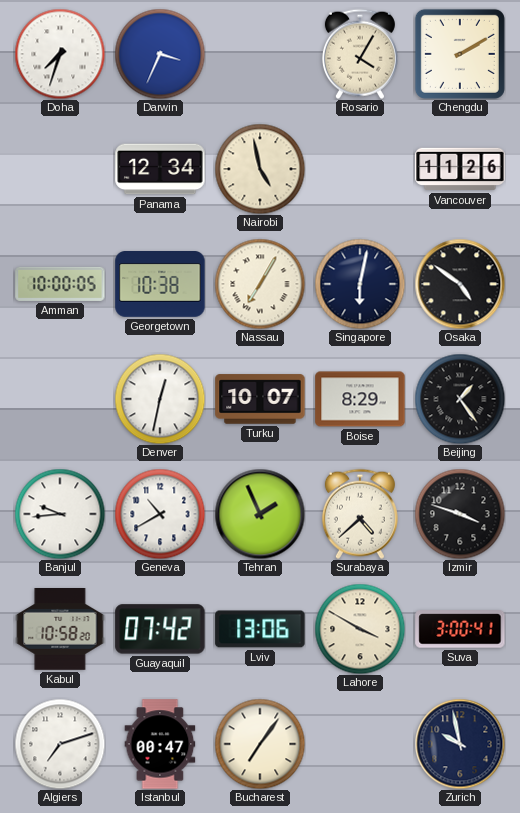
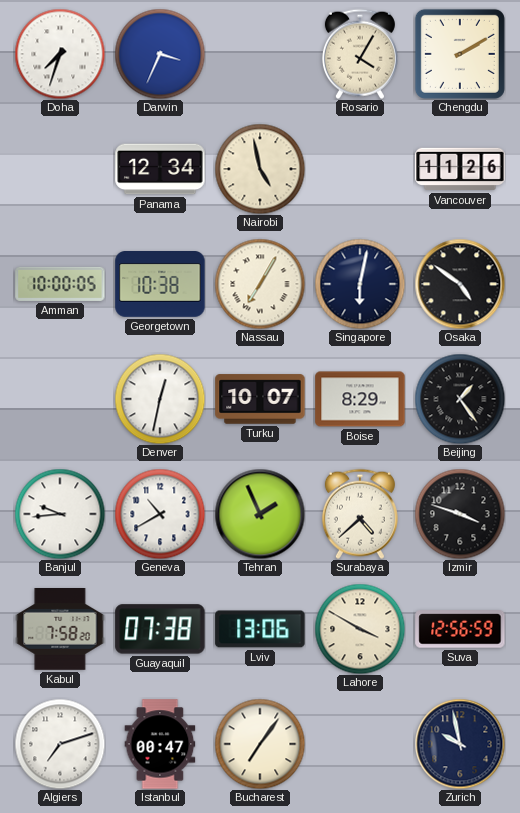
Kabul: 10:58 -> 7:58 (60, 630)
Guayaquil: 07:42 -> 07:38 (160, 629)
Suva: 3:00 -> 12:56 (460, 629)
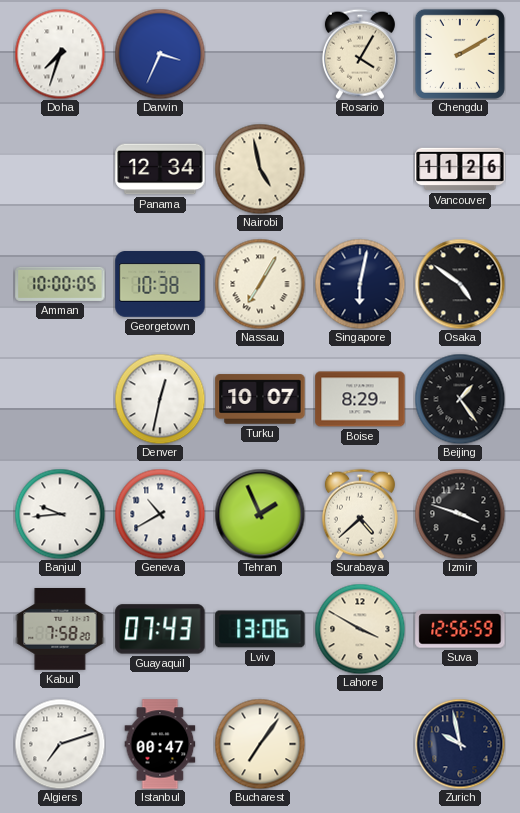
Guayaquil: 07:38 -> 07:43 (160, 629)
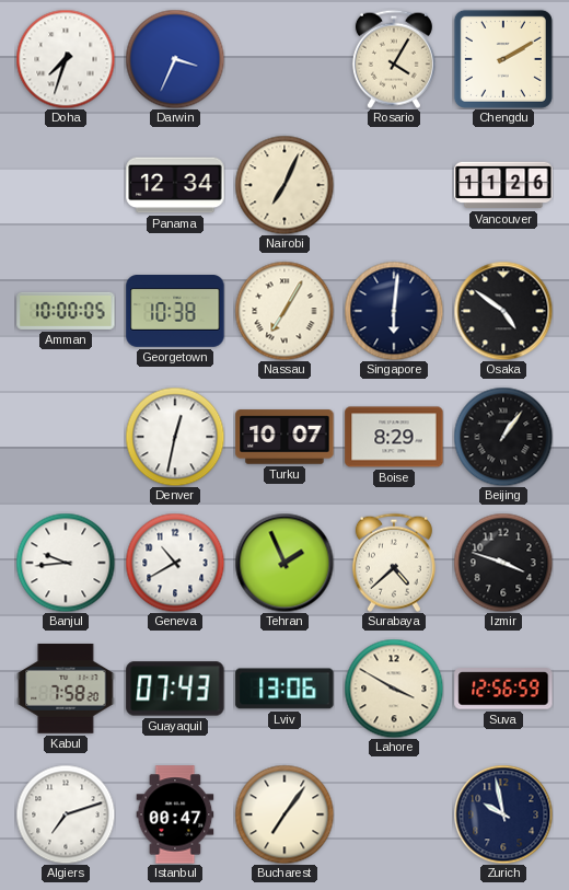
Nairobi: 4:58 -> 7:04 (284, 185)
Singapore: 6:02 -> 6:01 (394, 311)
Beijing: 1:24 -> 1:06 (503, 437)
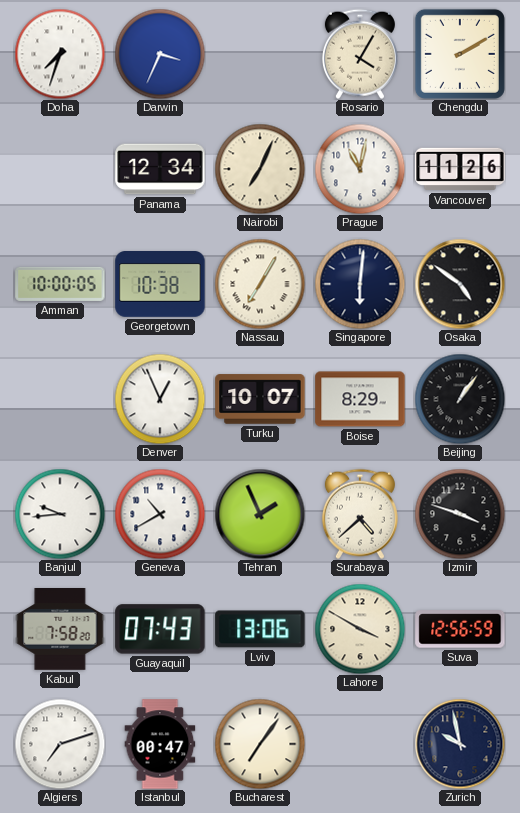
Prague: none -> 11:02 (360, 169)
Denver: 12:32 -> 12:56 (160, 399)
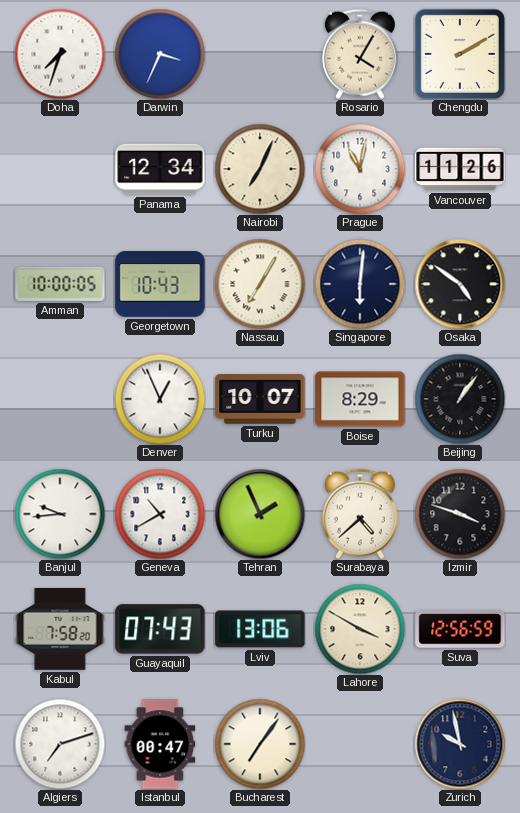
Georgetown: 10:38 -> 10:43 (160, 284)
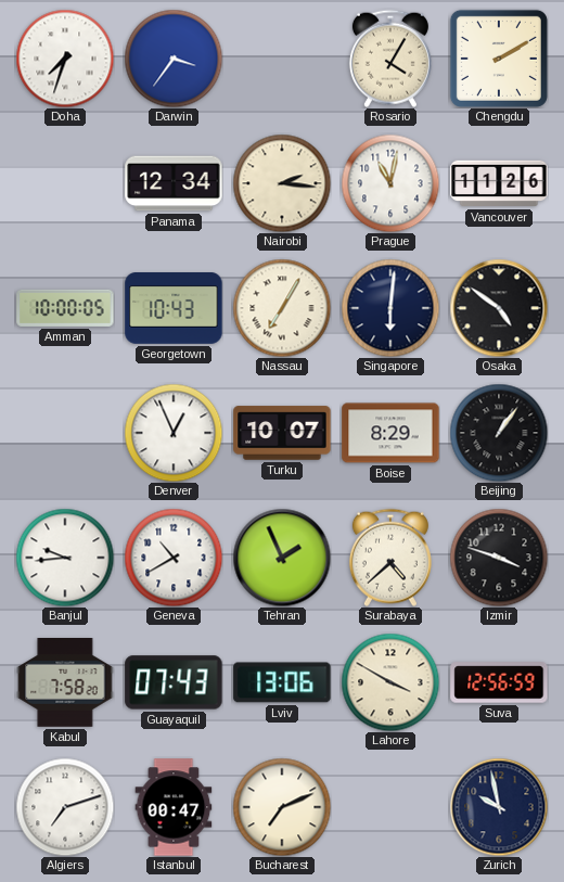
Darwin: 3:34 -> 3:36 (174, 59)
Nairobi: 7:04 -> 2:16 (282, 183)
Bucharest: 7:06 -> 7:11 (282, 807)
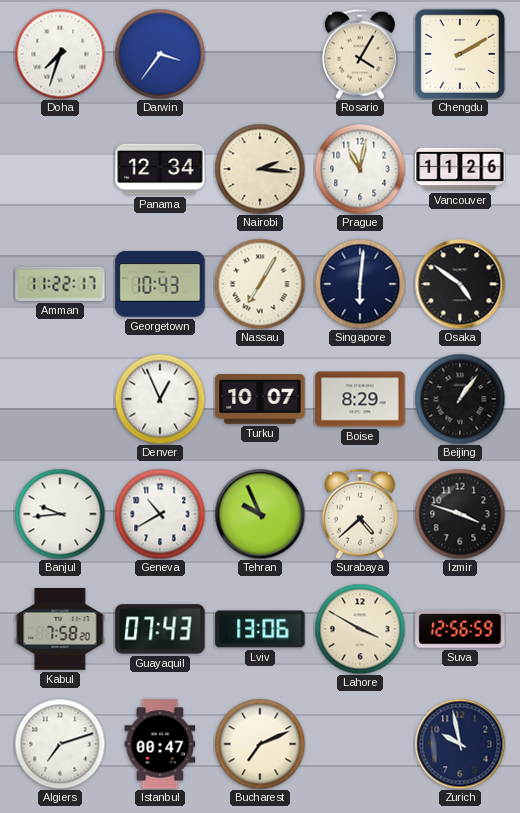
Amman: 10:00 -> 11:22 (60, 284)
Tehran: 1:56 -> 9:56 (260, 514)
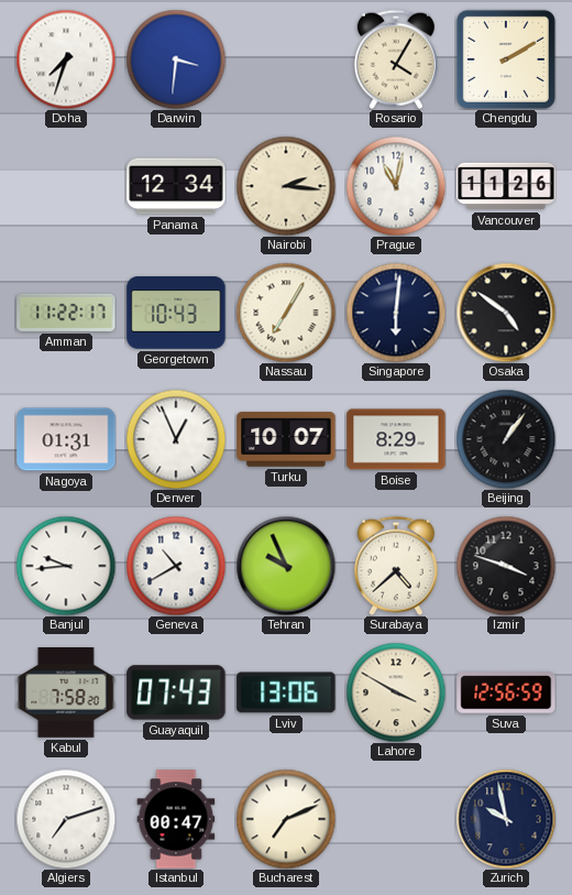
Darwin: 3:36 -> 3:31 (176, 59)
Nagoya: none -> 01:31 (66, 439)
